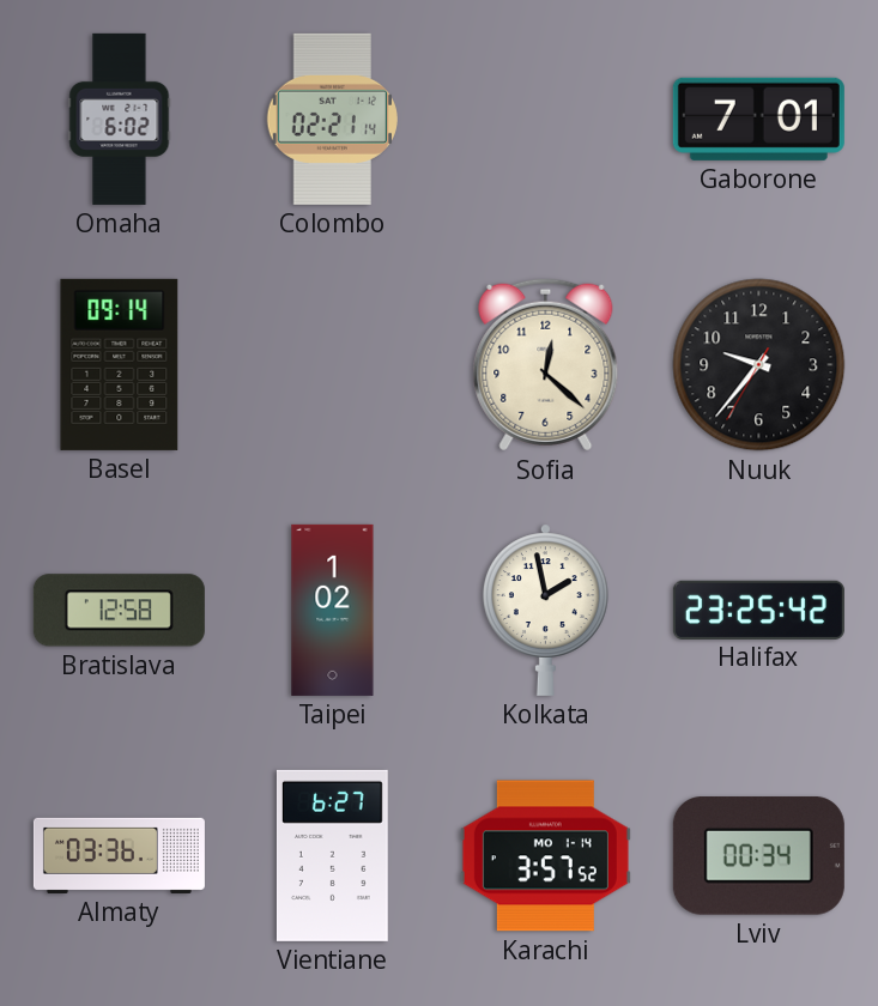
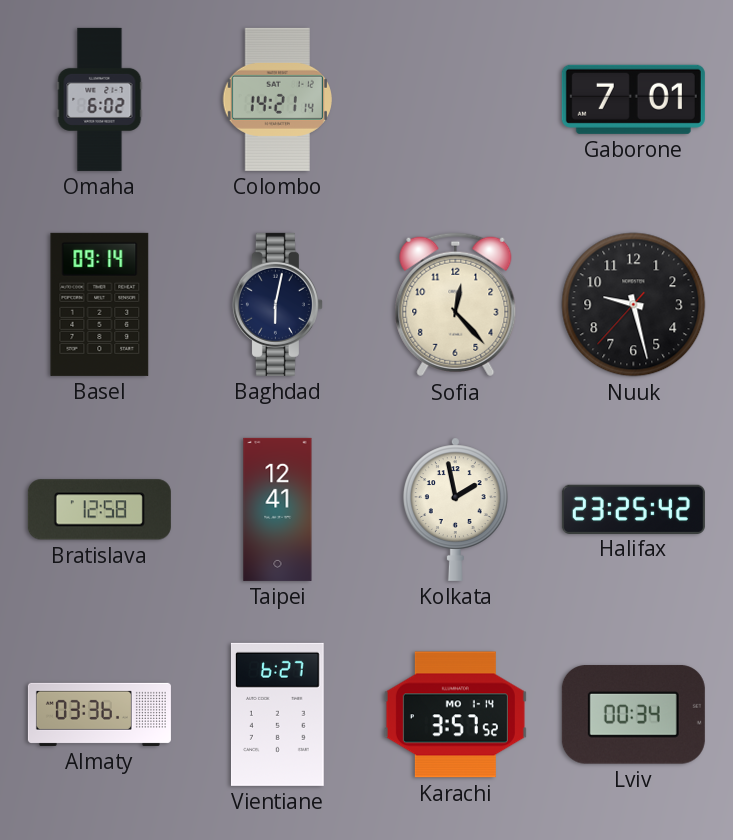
Colombo: 02:21 -> 14:21 (277, 99)
Baghdad: none -> 6:02 (277, 304)
Sofia: 12:22 -> 12:23 (456, 305)
Nuuk: 9:36 -> 9:27 (634, 305)
Taipei: 1:02 -> 12:41 (278, 509)
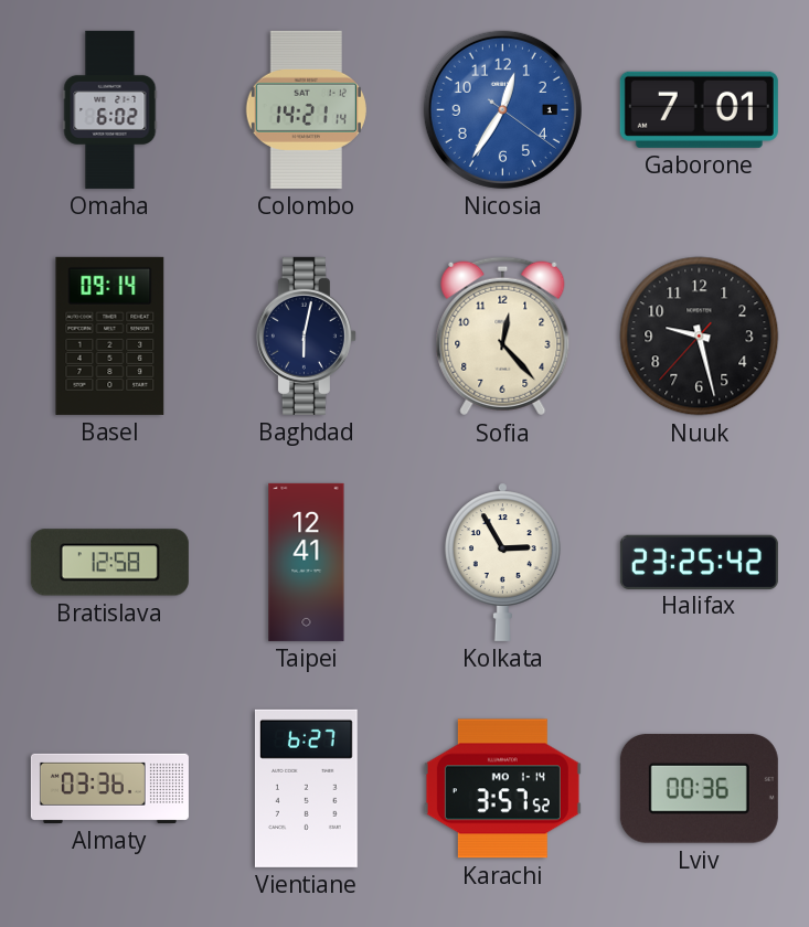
Nicosia: none -> 12:35 (502, 109)
Kolkata: 1:58 -> 2:55 (502, 562)
Lviv: 00:34 -> 00:36 (699, 789)
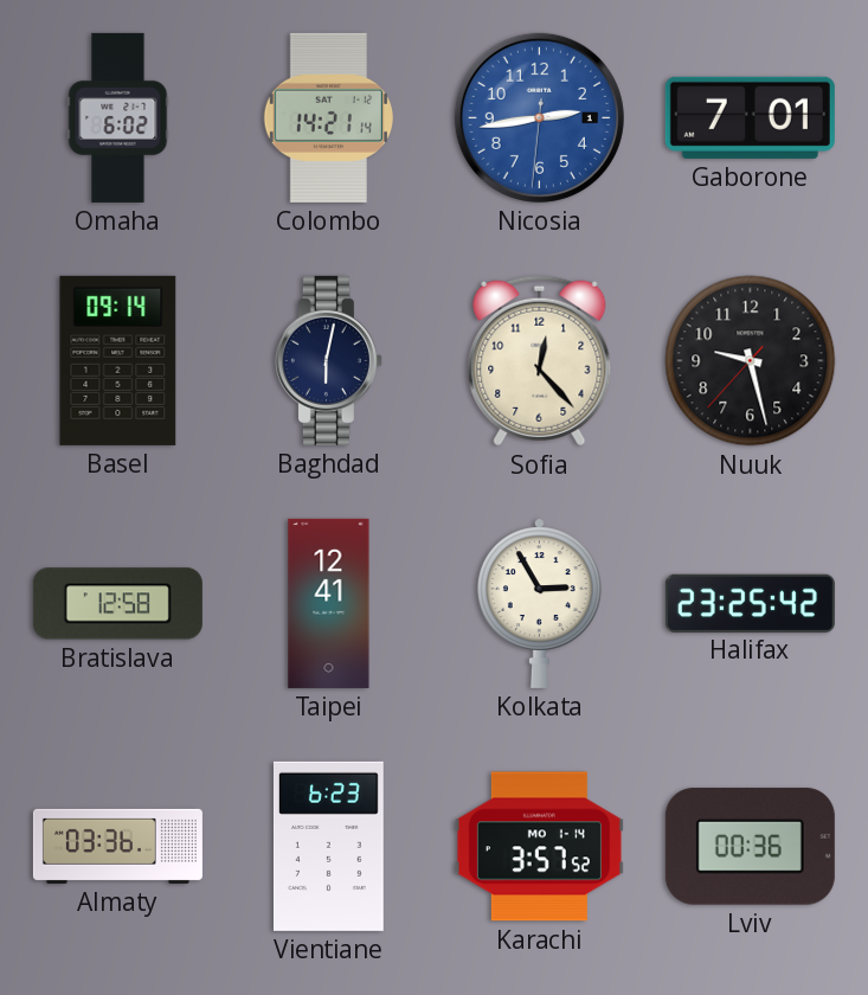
Nicosia: 12:35 -> 2:43 (539, 117)
Vientiane: 6:27 -> 6:23 (328, 846)
